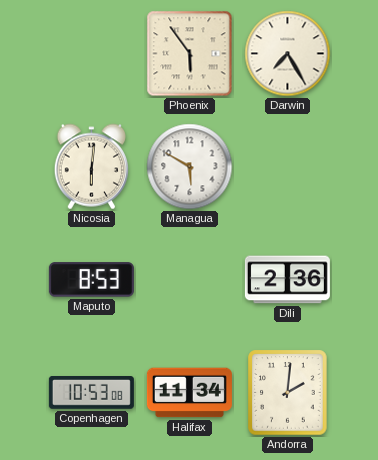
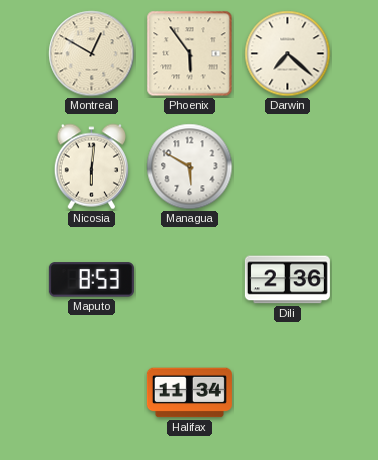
Montreal: none -> 12:50 (92, 54)
Darwin: 7:25 -> 7:22 (288, 54)
Copenhagen: 10:53 -> none (91, 393)
Andorra: 2:01 -> none (288, 393)
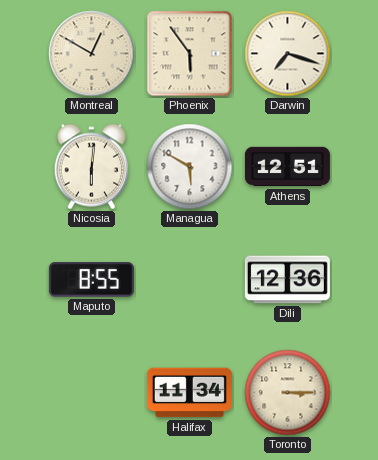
Darwin: 7:22 -> 7:18 (288, 54)
Athens: none -> 12:51 (287, 167)
Maputo: 8:53 -> 8:55 (91, 280)
Dili: 2:36 -> 12:36 (287, 280)
Toronto: none -> 3:15 (288, 393)
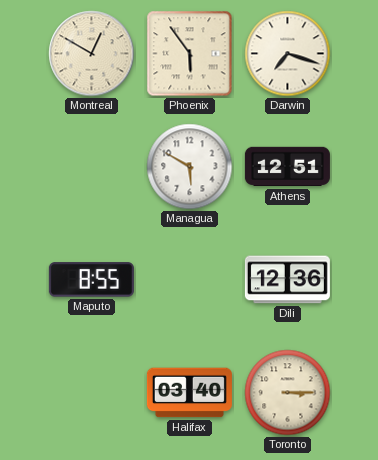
Nicosia: 6:01 -> none (91, 167)
Halifax: 11:34 -> 03:40 (189, 393)
